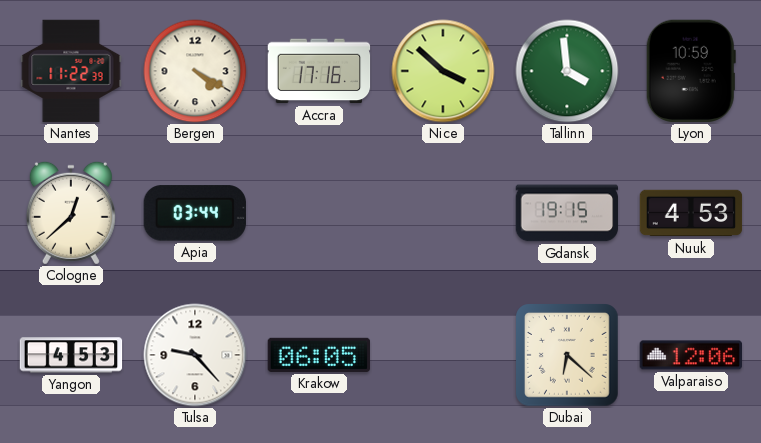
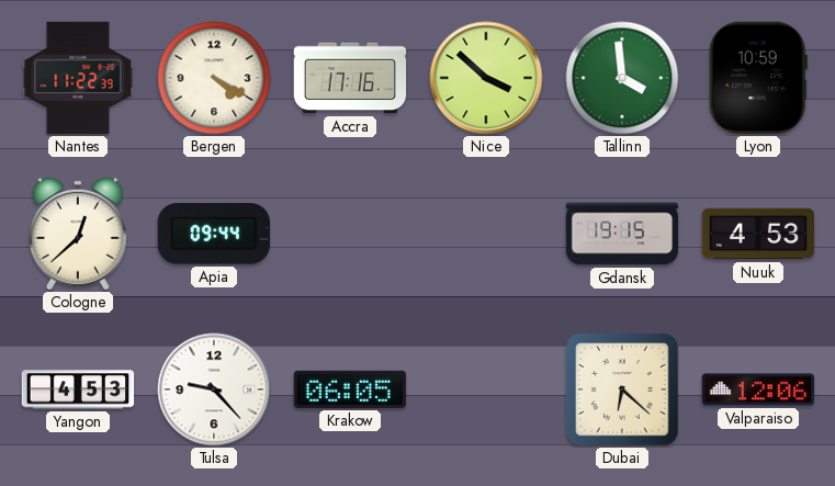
Apia: 03:44 -> 09:44 (214, 234)
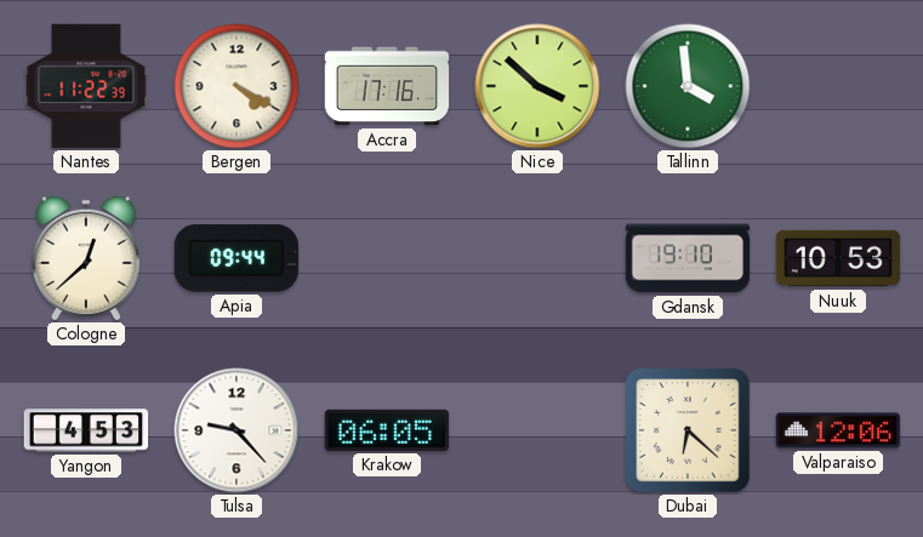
Lyon: 10:59 -> none (758, 78)
Gdansk: 19:15 -> 19:10 (688, 258)
Nuuk: 4:53 -> 10:53 (838, 258)
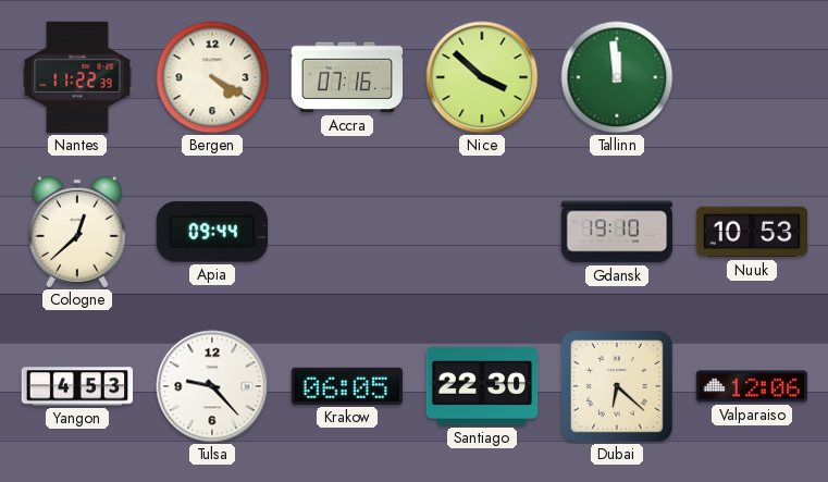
Accra: 17:16 -> 07:16 (347, 77)
Tallinn: 3:59 -> 11:59 (617, 77)
Santiago: none -> 22:30 (482, 387)
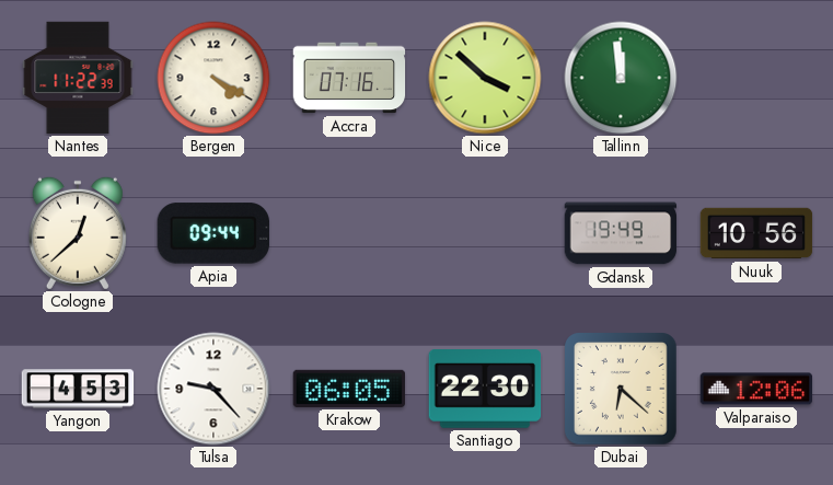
Gdansk: 19:10 -> 19:49 (621, 233)
Nuuk: 10:53 -> 10:56 (756, 233)
